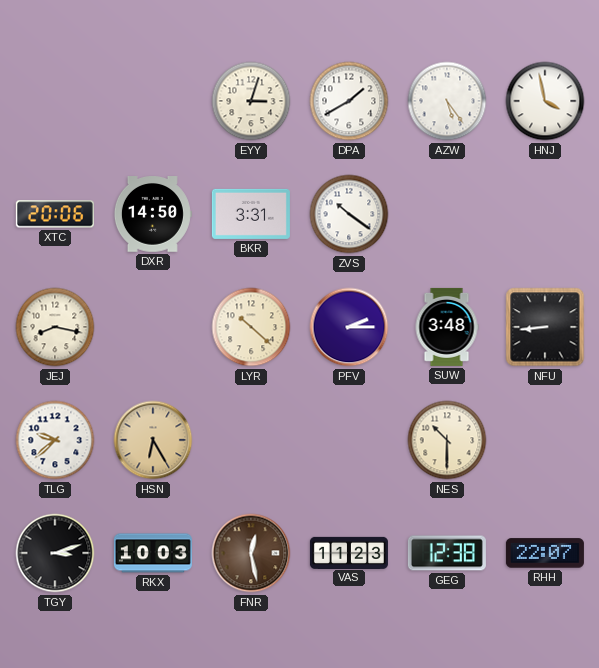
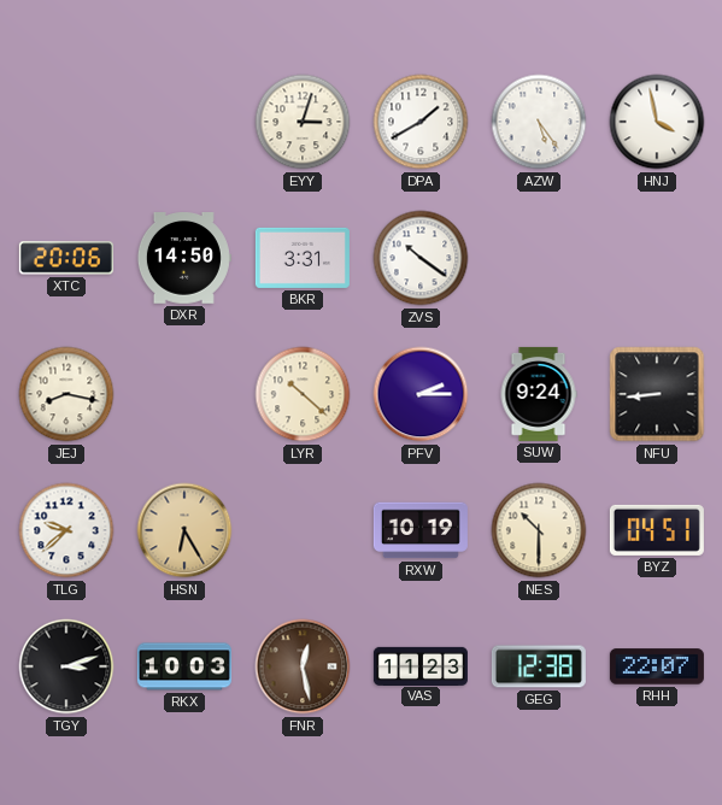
SUW: 3:48 -> 9:24 (539, 394)
RXW: none -> 10:19 (421, 530)
BYZ: none -> 04:51 (657, 530)
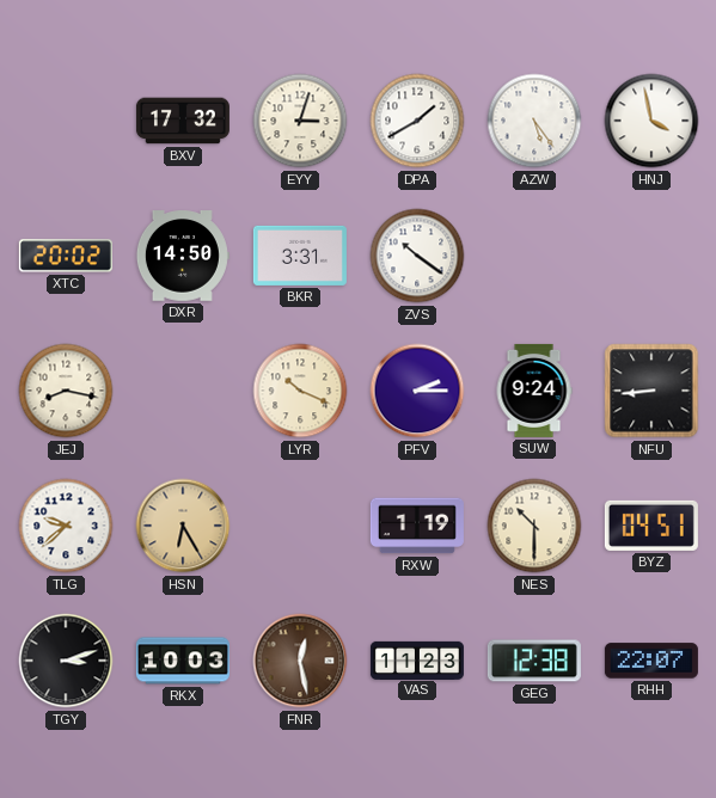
BXV: none -> 17:32 (183, 121)
XTC: 20:06 -> 20:02 (66, 256)
LYR: 10:22 -> 10:19 (300, 391)
RXW: 10:19 -> 1:19 (417, 526)
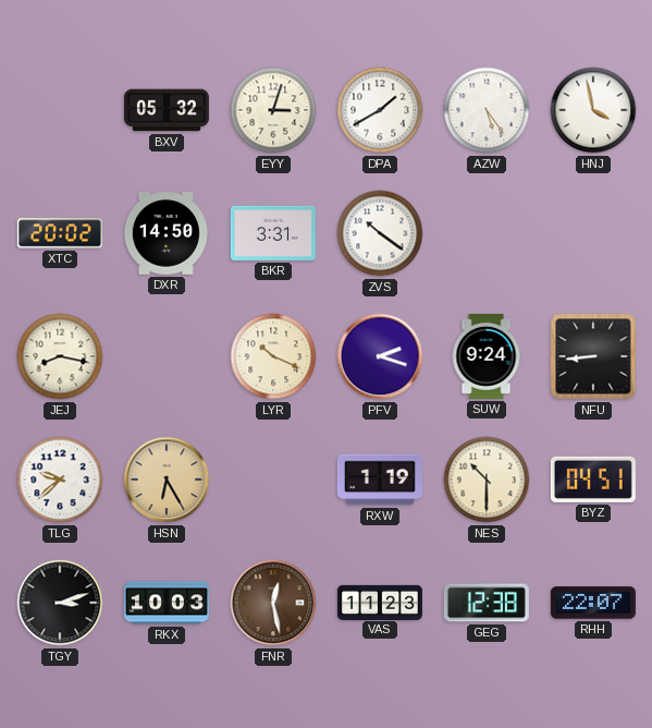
BXV: 17:32 -> 05:32 (167, 110)
PFV: 2:15 -> 2:18 (380, 356)
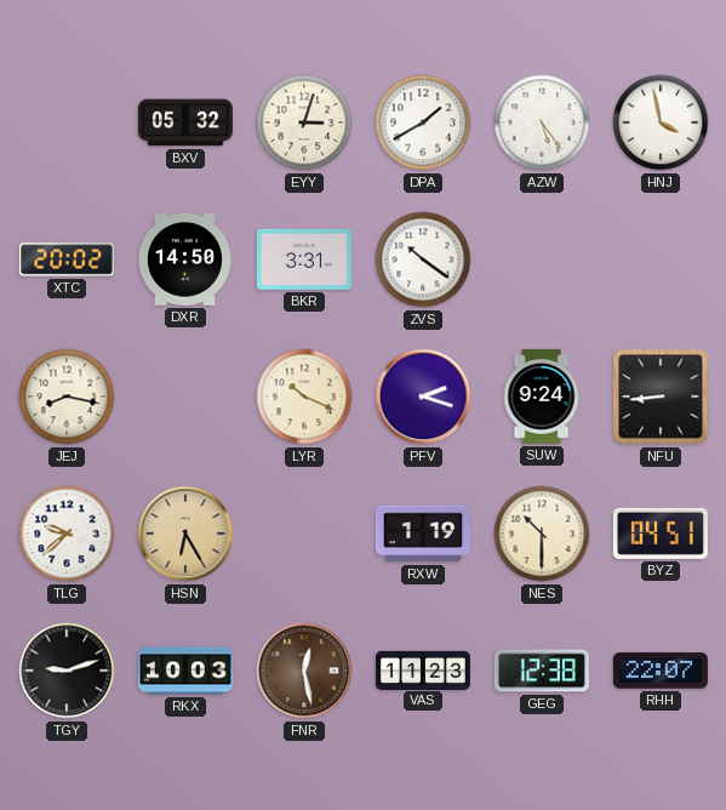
TGY: 3:12 -> 9:12 (67, 671)
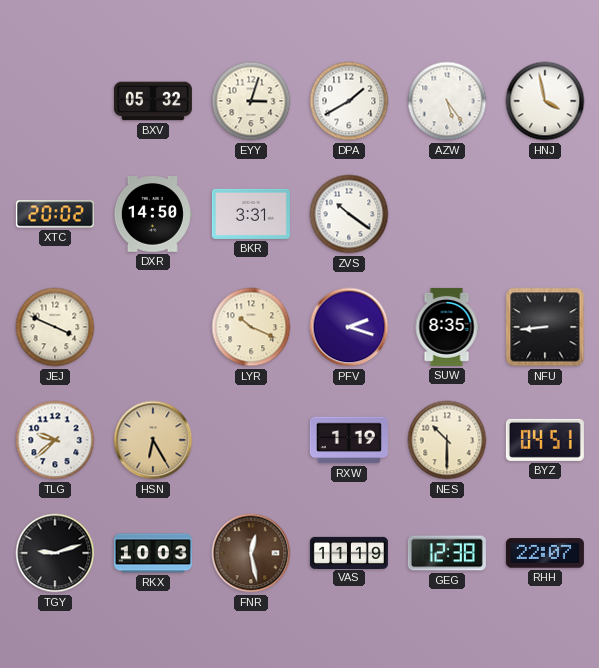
JEJ: 8:17 -> 3:49 (55, 327)
SUW: 9:24 -> 8:35 (447, 327)
VAS: 11:23 -> 11:19 (349, 552)
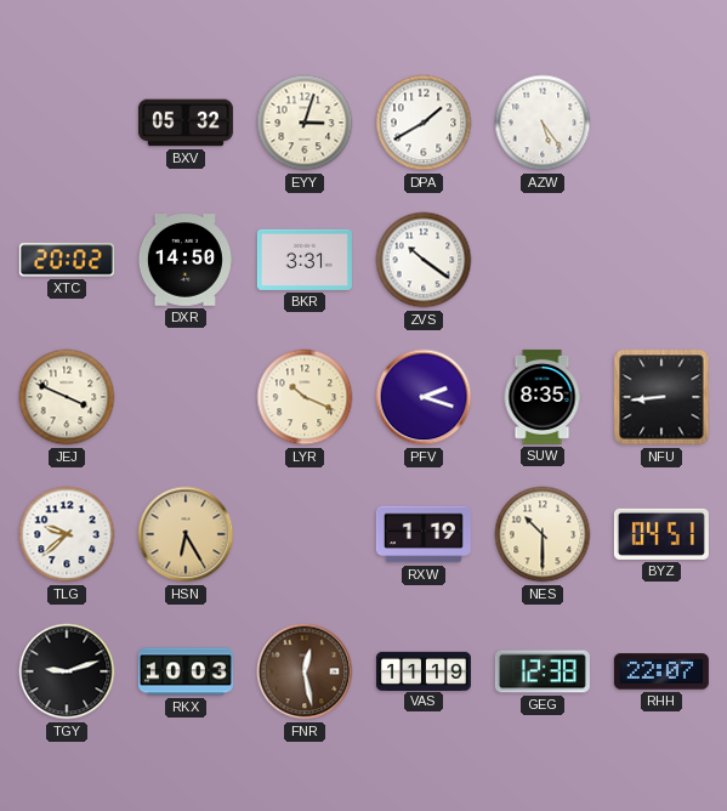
HNJ: 3:58 -> none (545, 101)
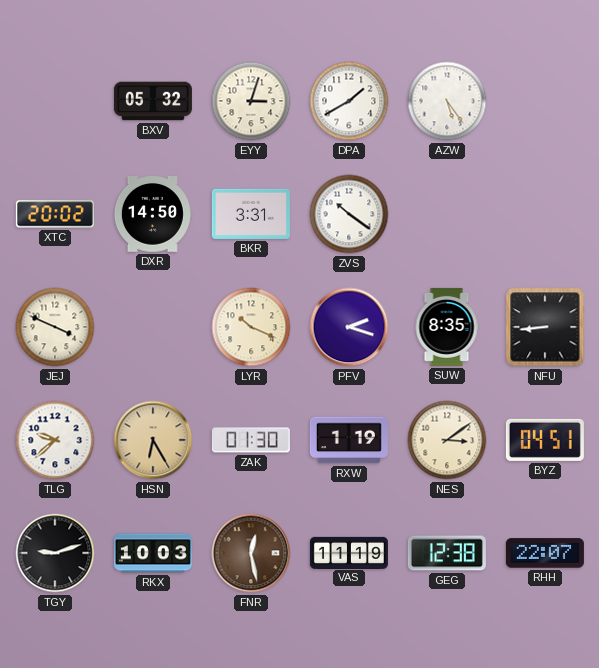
ZAK: none -> 01:30 (251, 440)
NES: 10:30 -> 3:09 (447, 440)
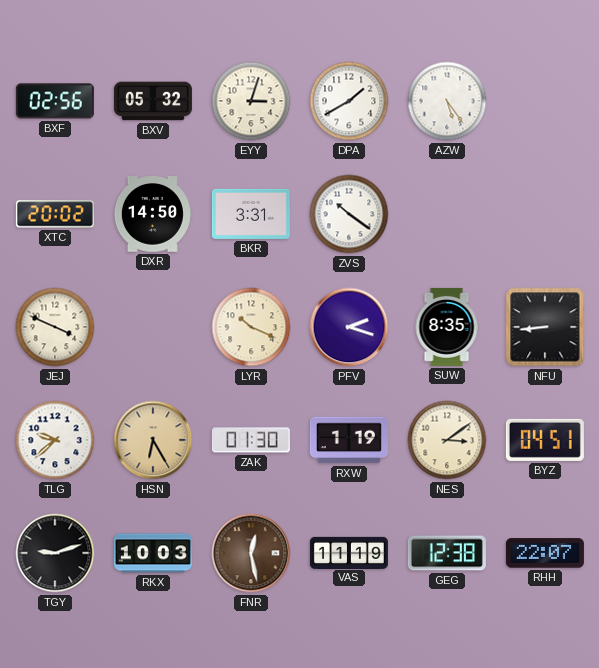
BXF: none -> 02:56 (55, 101)
